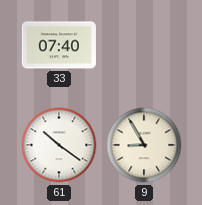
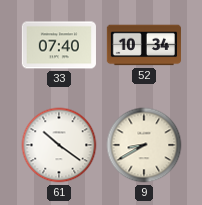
52: none -> 10:34 (143, 45)
9: 8:55 -> 8:40 (144, 145)
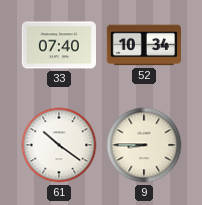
9: 8:40 -> 8:45 (144, 145)
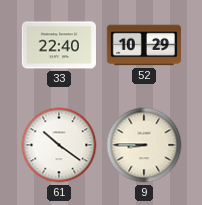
33: 07:40 -> 22:40 (59, 45)
52: 10:34 -> 10:29 (143, 45)
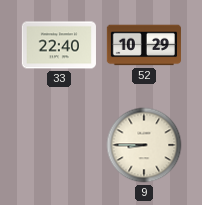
61: 10:21 -> none (59, 145)
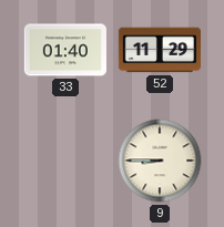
33: 22:40 -> 01:40 (65, 50)
52: 10:29 -> 11:29 (159, 50)
